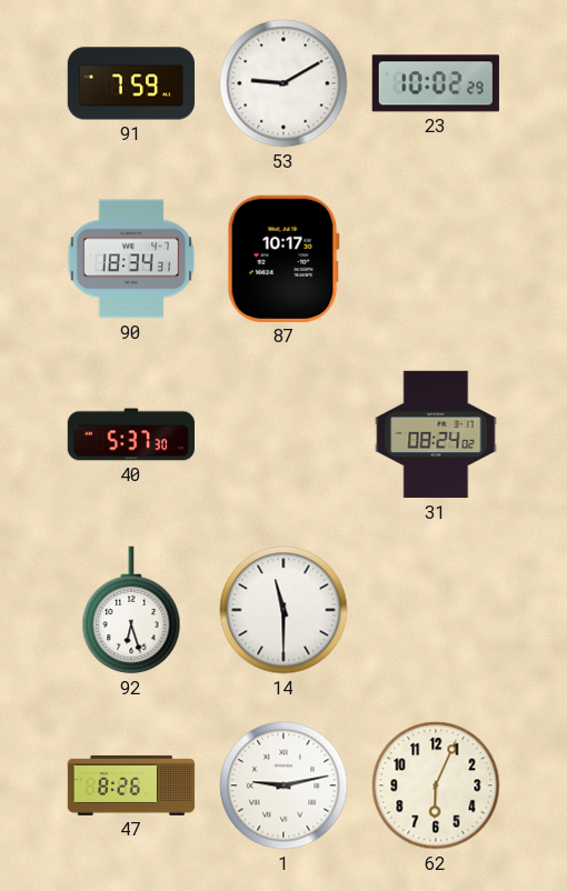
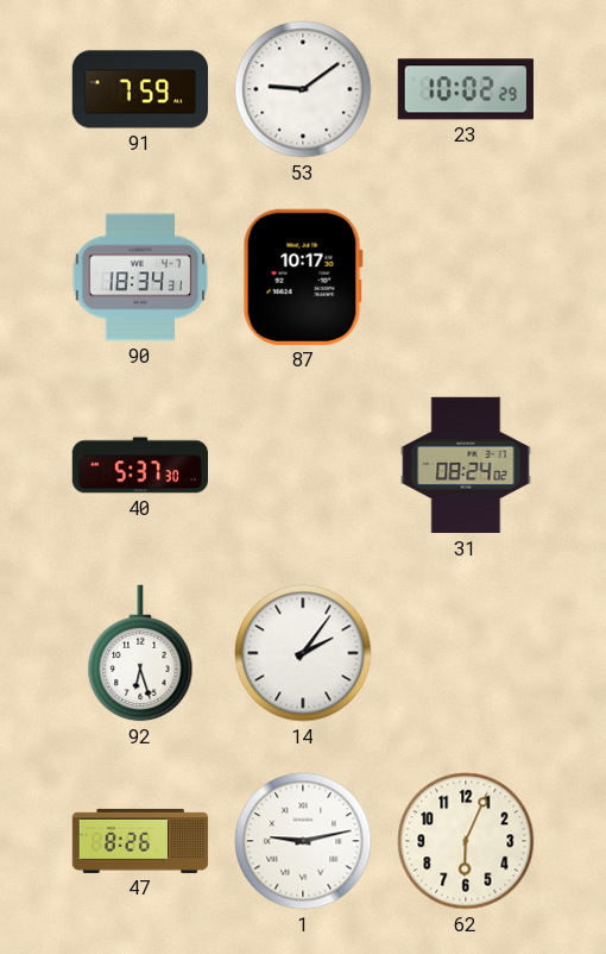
53: 9:10 -> 9:09 (303, 89)
14: 11:30 -> 2:06 (303, 653)
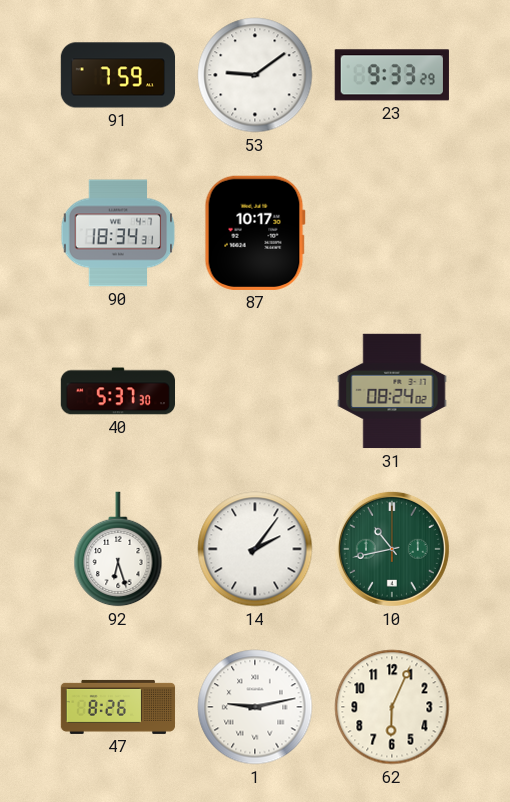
23: 10:02 -> 9:33 (392, 75)
10: none -> 10:43 (392, 549)
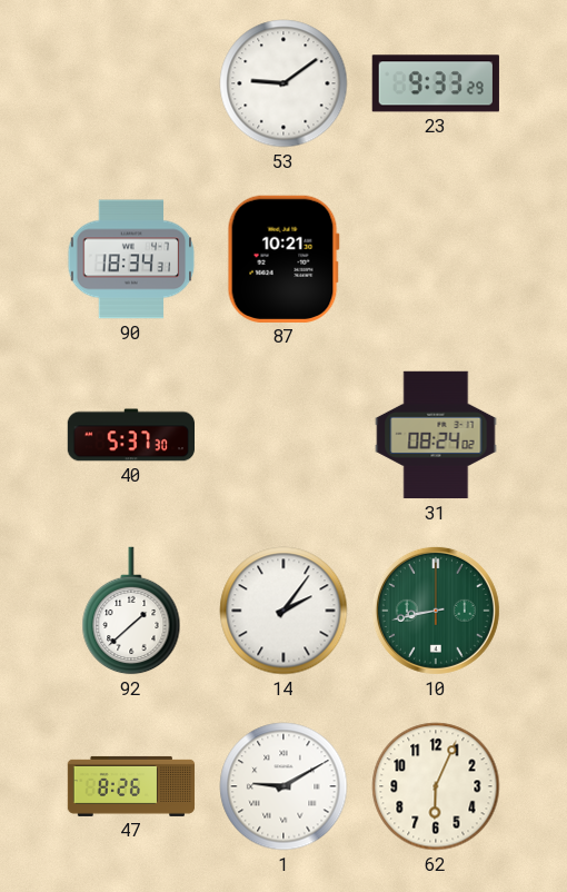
91: 7:59 -> none (118, 75)
87: 10:17 -> 10:21 (283, 259)
92: 6:27 -> 1:38 (131, 611)
10: 10:43 -> 8:43 (436, 611)
1: 9:13 -> 9:10 (283, 786)
